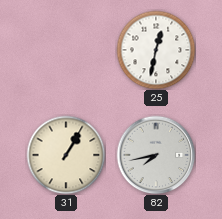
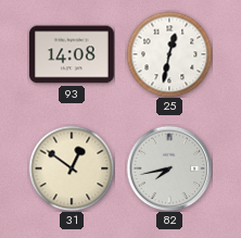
93: none -> 14:08 (72, 54)
31: 1:05 -> 12:51 (72, 168)
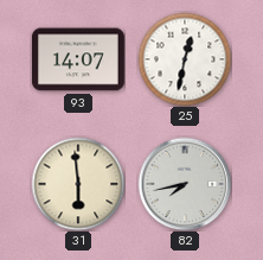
93: 14:08 -> 14:07 (78, 59)
31: 12:51 -> 5:59 (78, 184)
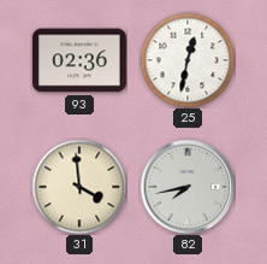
93: 14:07 -> 02:36 (79, 60)
31: 5:59 -> 3:59 (79, 187)
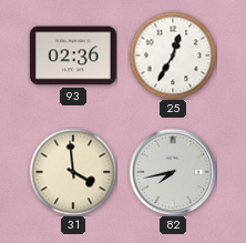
25: 12:32 -> 12:35 (173, 55)
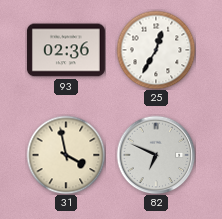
31: 3:59 -> 3:58 (66, 155)
82: 7:43 -> 6:49 (156, 155)
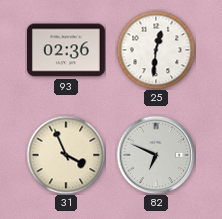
25: 12:35 -> 12:31 (156, 50)
31: 3:58 -> 3:56 (66, 155)
